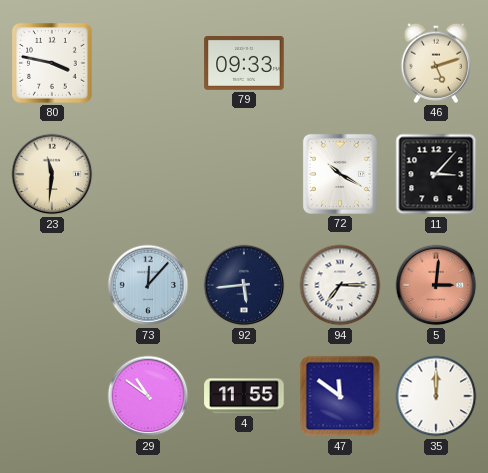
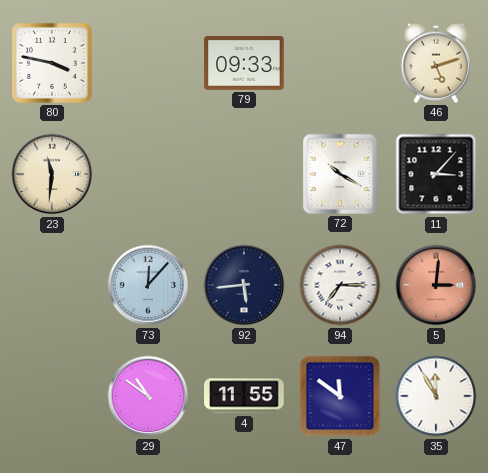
35: 12:00 -> 11:55 (436, 396)
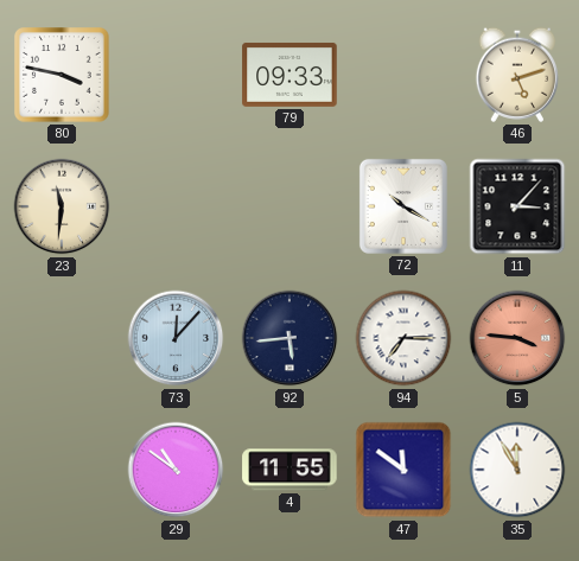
5: 3:01 -> 3:46 (517, 338)
